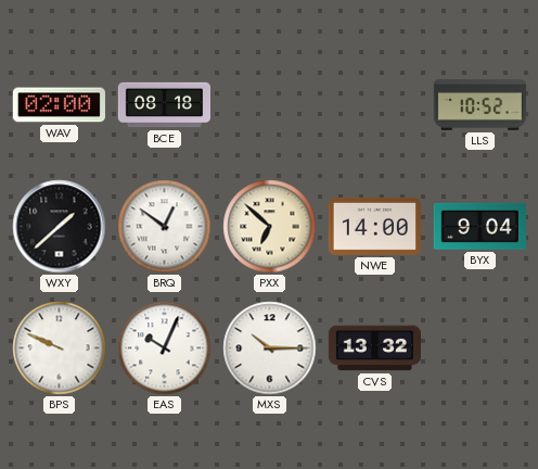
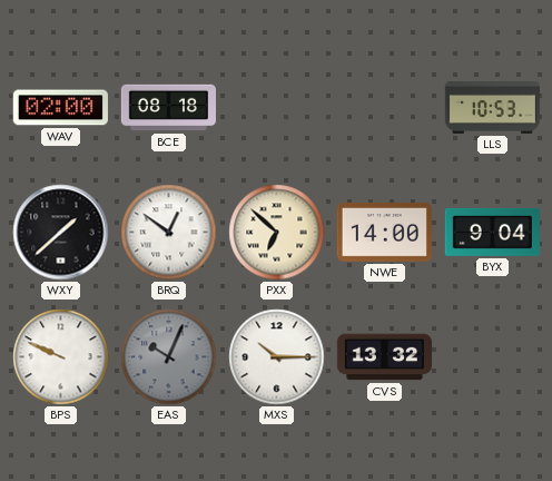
LLS: 10:52 -> 10:53 (492, 107)
EAS dial: white -> grey (169, 357)
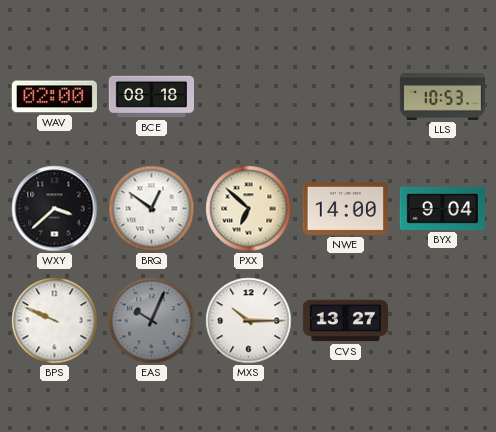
WXY: 1:38 -> 3:38 (55, 209)
CVS: 13:32 -> 13:27 (345, 321)
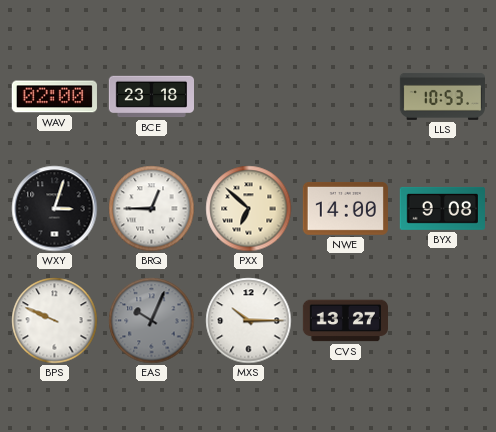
BCE: 08:18 -> 23:18 (151, 97)
WXY: 3:38 -> 3:03 (55, 209)
BRQ: 12:51 -> 12:45 (152, 209)
BYX: 9:04 -> 9:08 (442, 208)
